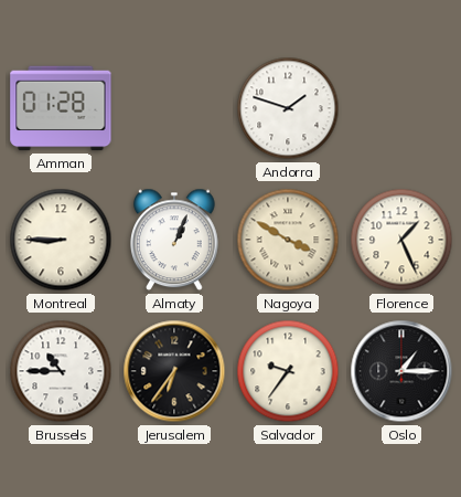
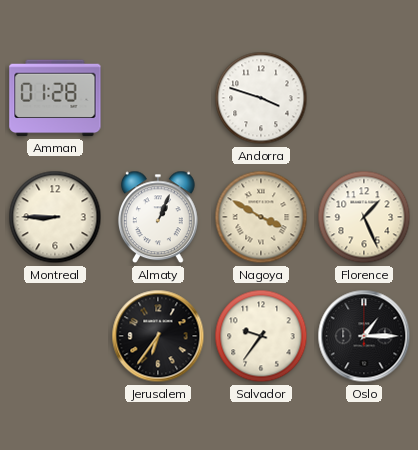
Andorra: 1:48 -> 3:48 (261, 98)
Brussels: 10:45 -> none (61, 371)
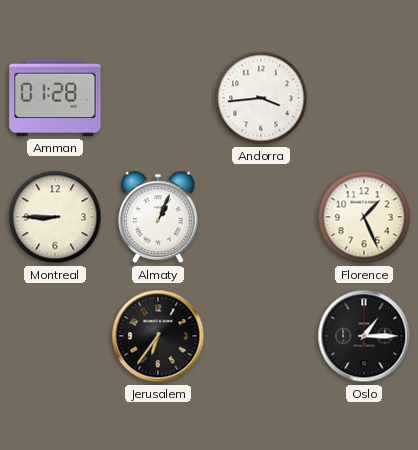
Andorra: 3:48 -> 3:44 (261, 98)
Nagoya: 3:50 -> none (261, 217)
Salvador: 9:36 -> none (261, 336)
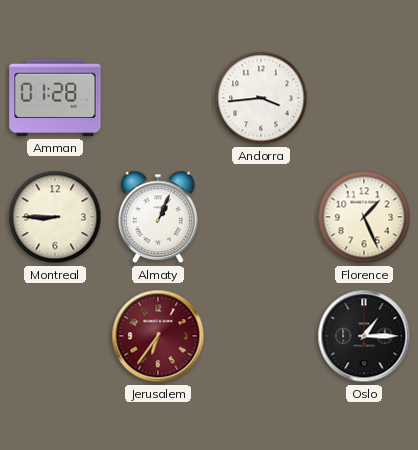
Jerusalem dial: black -> burgundy (158, 336)
